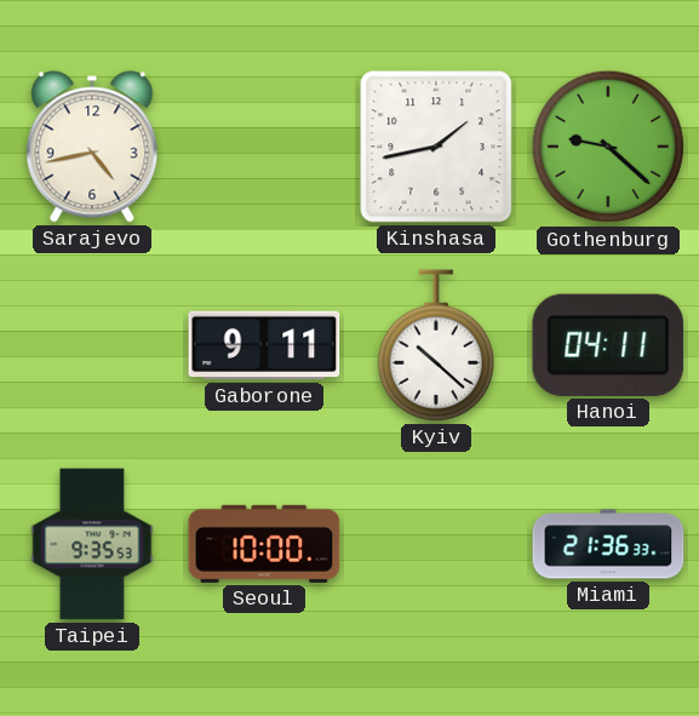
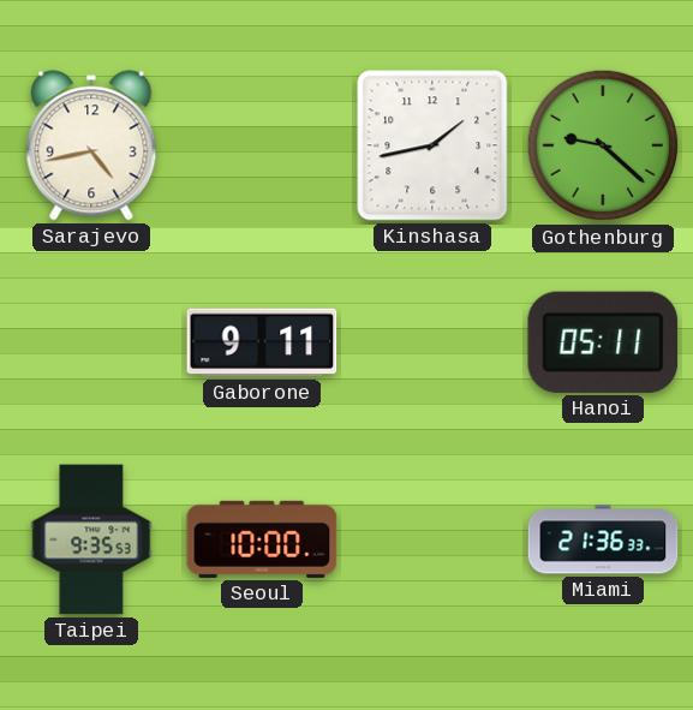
Kyiv: 10:22 -> none (436, 345)
Hanoi: 04:11 -> 05:11 (603, 342)
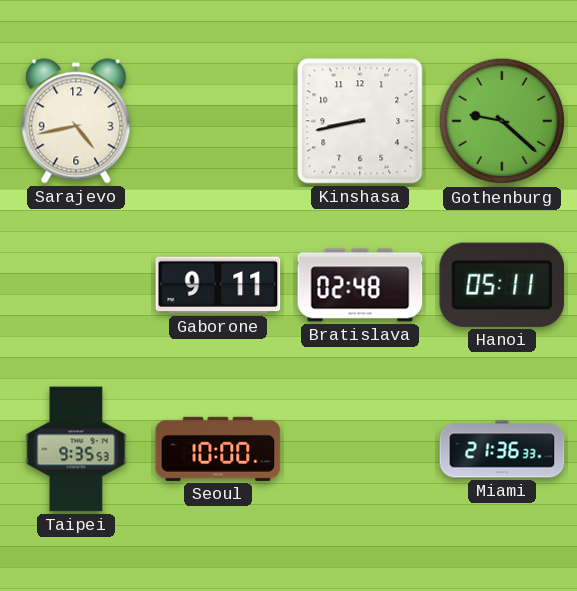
Kinshasa: 1:43 -> 8:43 (360, 121)
Bratislava: none -> 02:48 (360, 285)
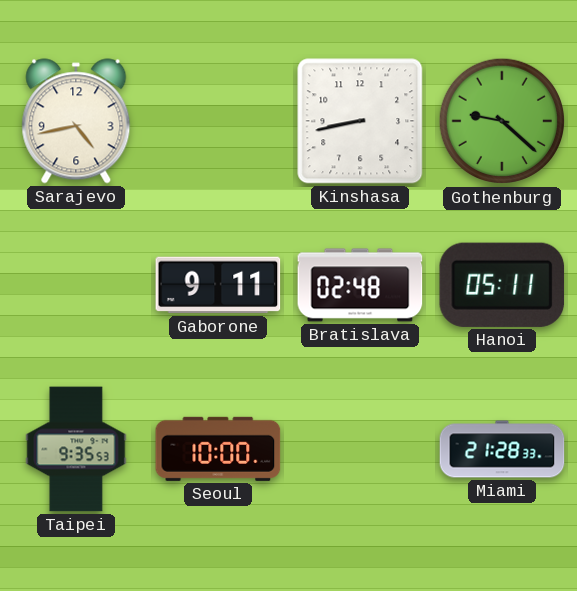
Miami: 21:36 -> 21:28 (502, 449)
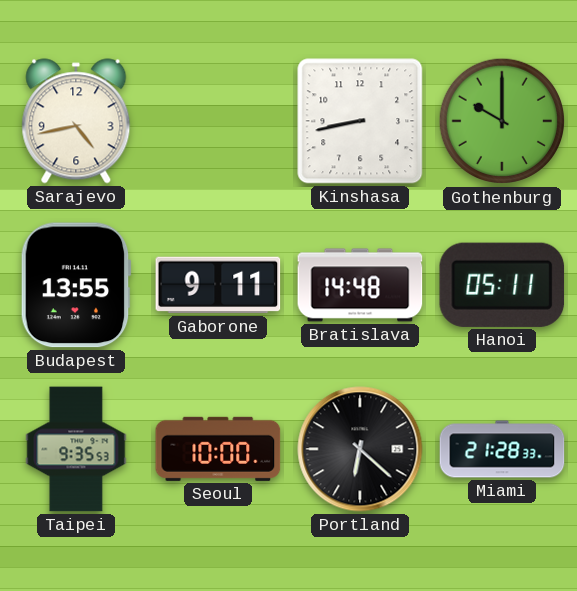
Gothenburg: 9:22 -> 10:00 (502, 121)
Budapest: none -> 13:55 (76, 285)
Bratislava: 02:48 -> 14:48 (360, 285)
Portland: none -> 6:22 (360, 449)
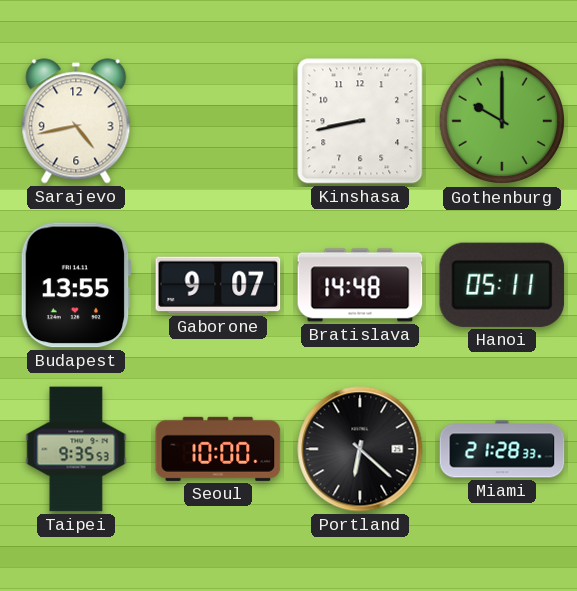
Gaborone: 9:11 -> 9:07 (218, 285)
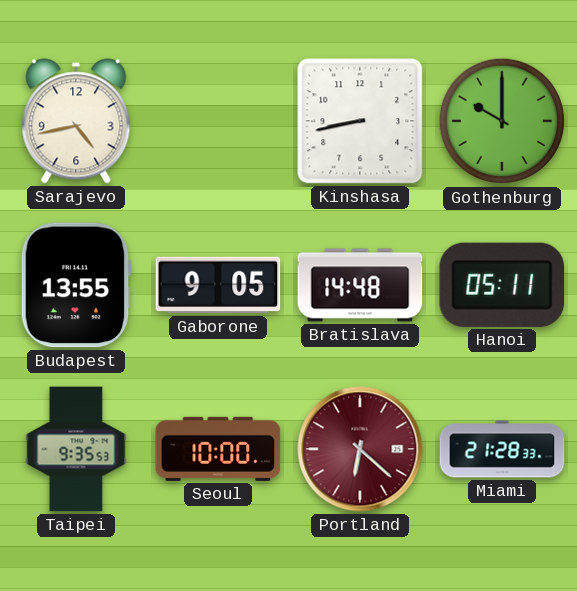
Gaborone: 9:07 -> 9:05 (218, 285)
Portland dial: black -> burgundy (360, 449)
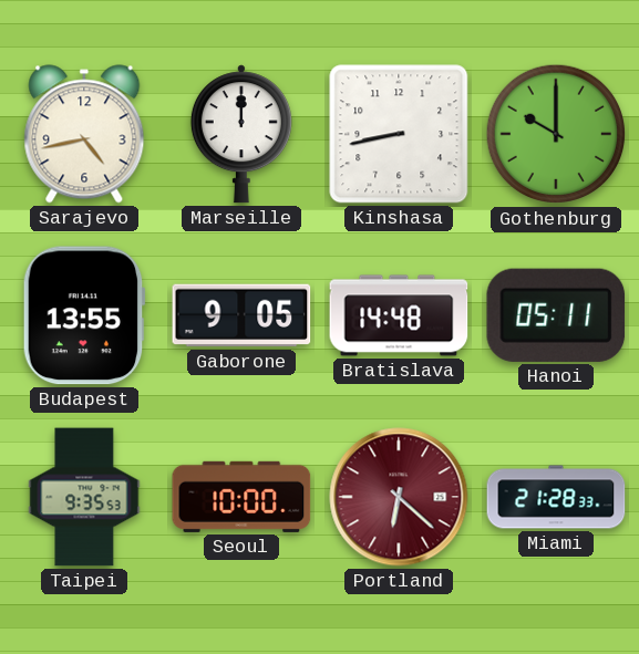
Marseille: none -> 12:00 (241, 134)
